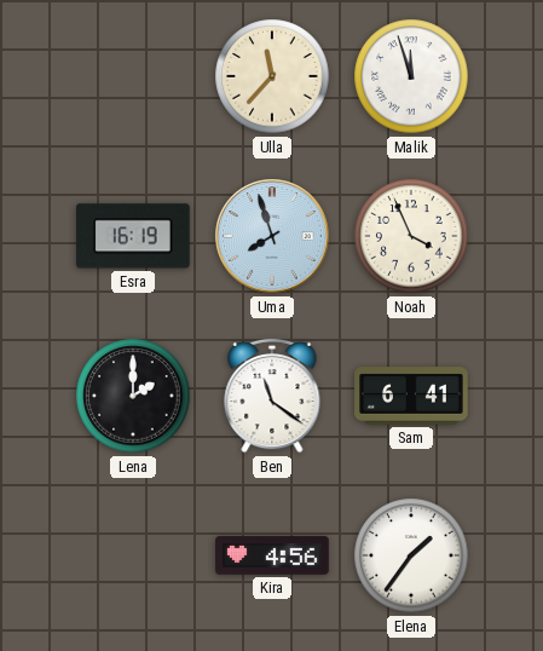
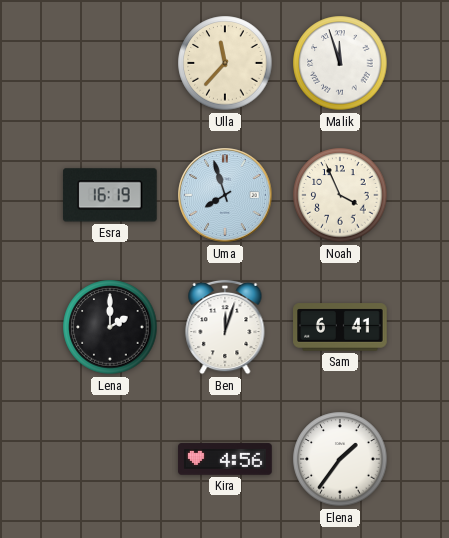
Ben: 11:21 -> 12:03 (225, 327)
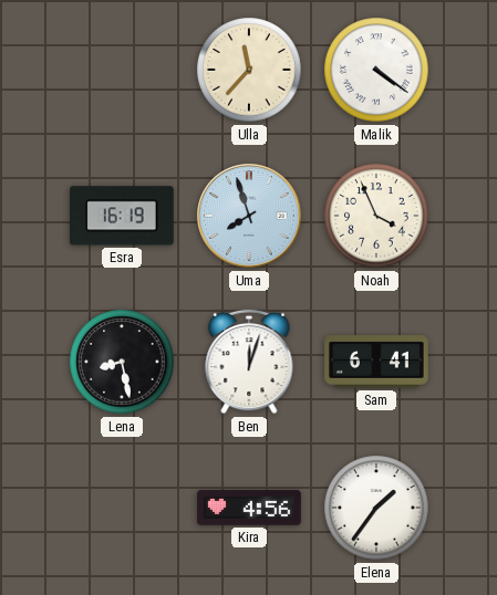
Malik: 11:57 -> 4:21 (376, 70)
Lena: 2:00 -> 8:28 (122, 362)
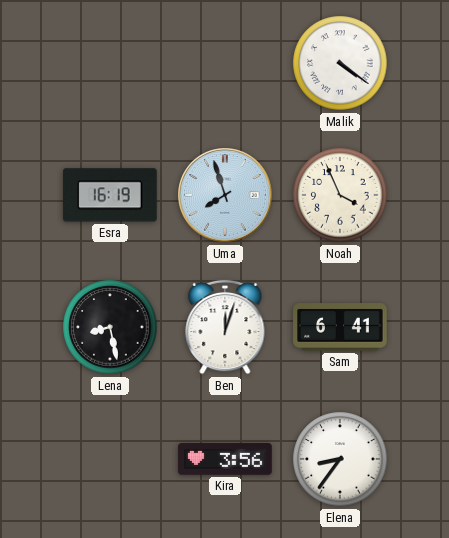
Ulla: 11:37 -> none (249, 70)
Kira: 4:56 -> 3:56 (225, 459)
Elena: 1:36 -> 8:36 (340, 459)
